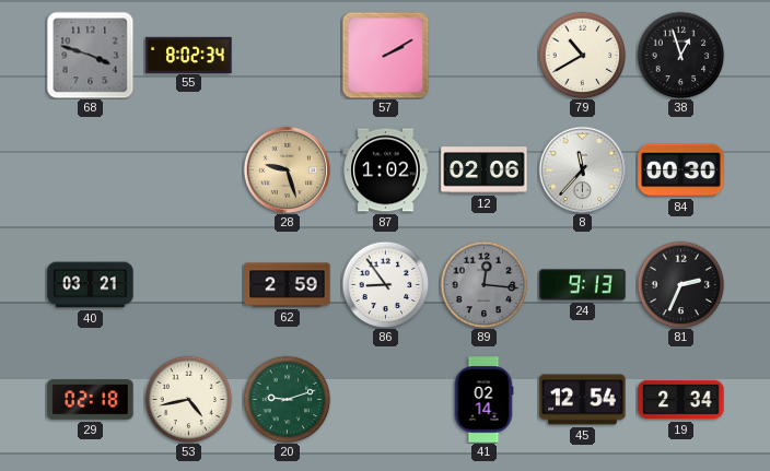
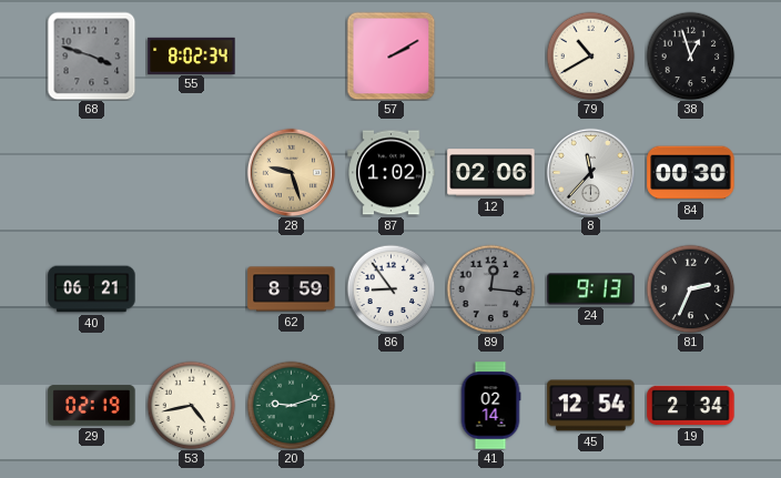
40: 03:21 -> 06:21 (92, 289)
62: 2:59 -> 8:59 (292, 289)
29: 02:18 -> 02:19 (92, 406)
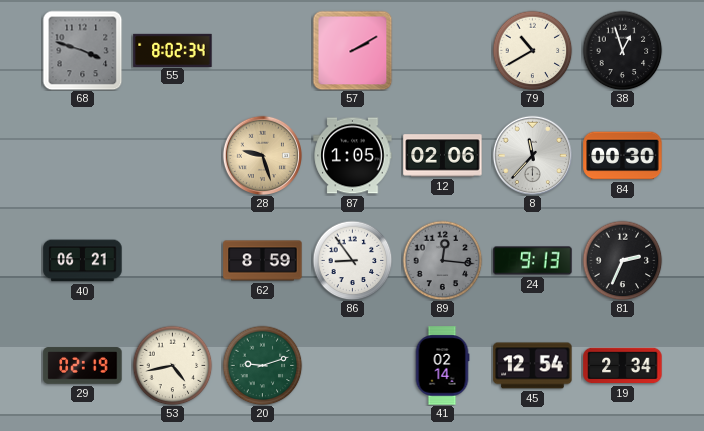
87: 1:02 -> 1:05 (353, 156)
